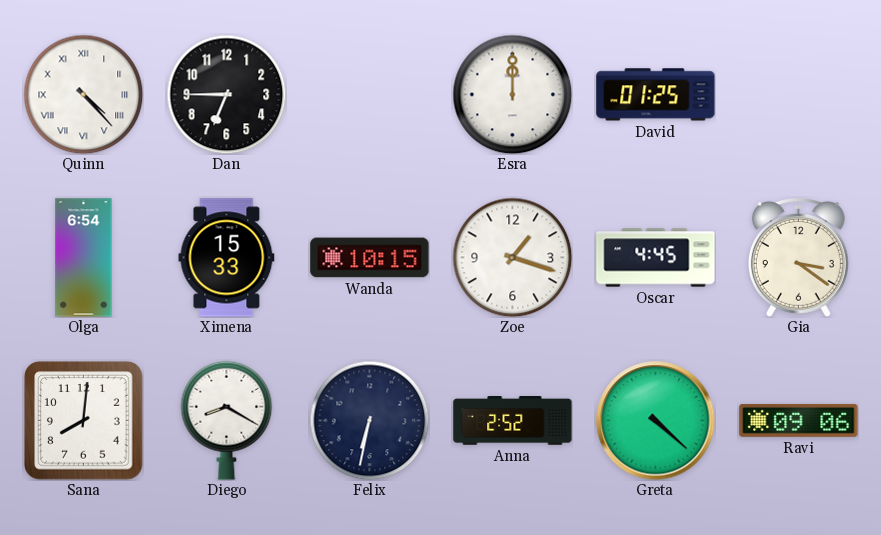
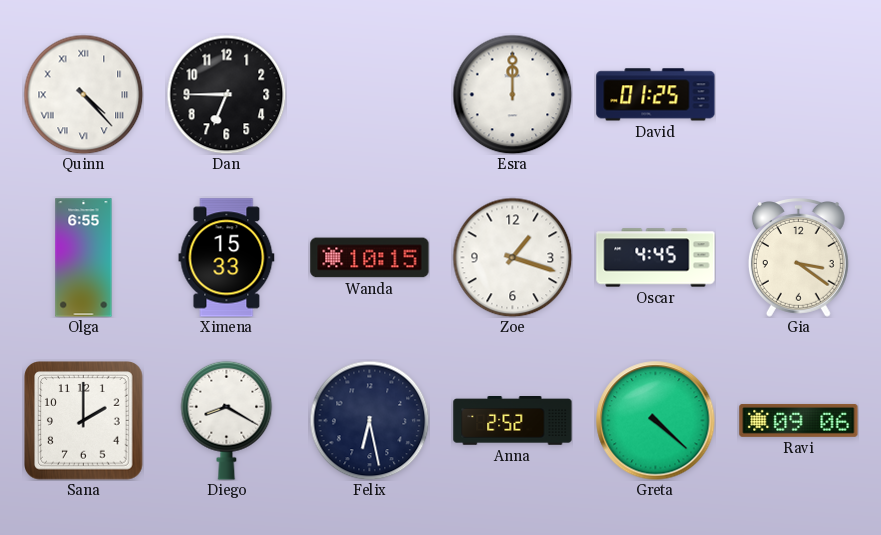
Olga: 6:54 -> 6:55 (84, 258)
Sana: 8:01 -> 2:00 (84, 421)
Felix: 6:32 -> 6:28 (369, 420)
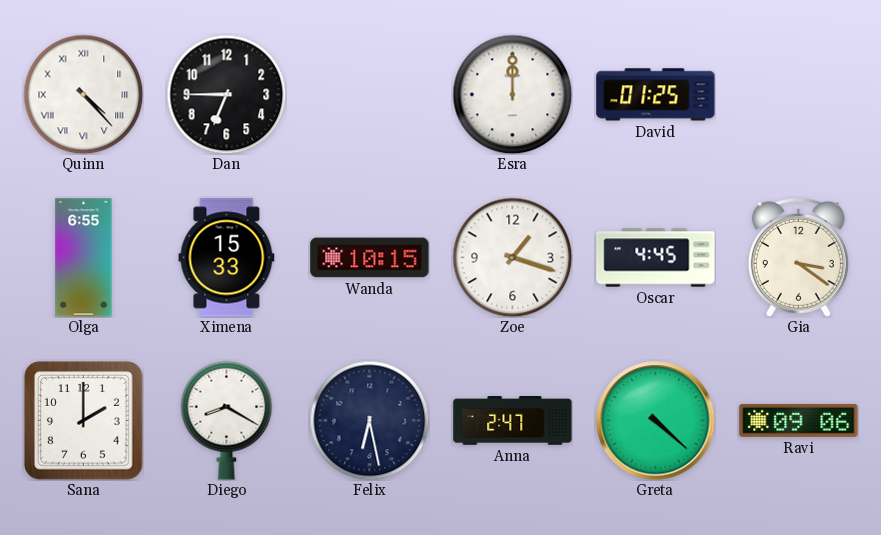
Anna: 2:52 -> 2:47 (513, 421)
